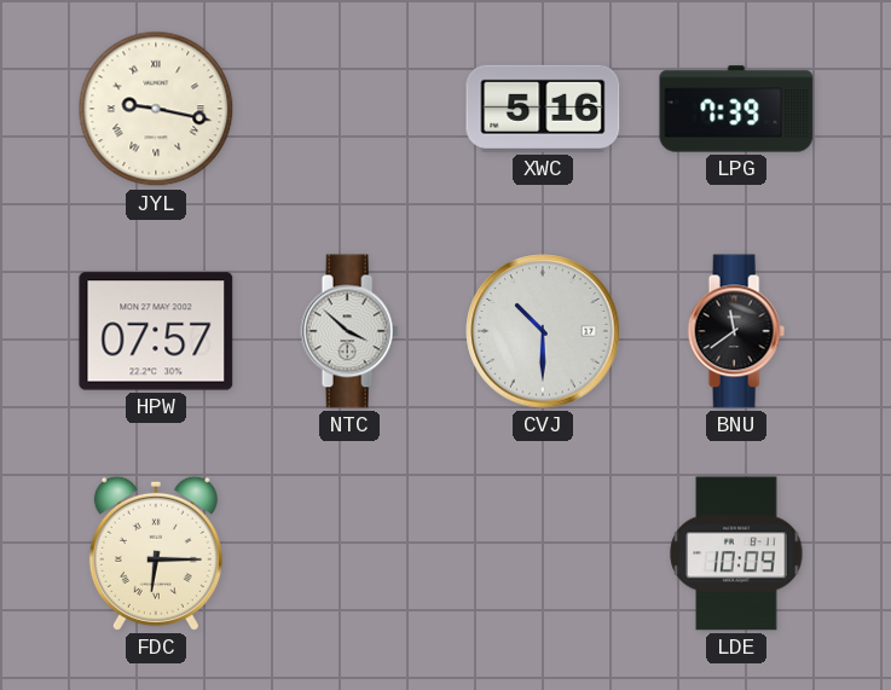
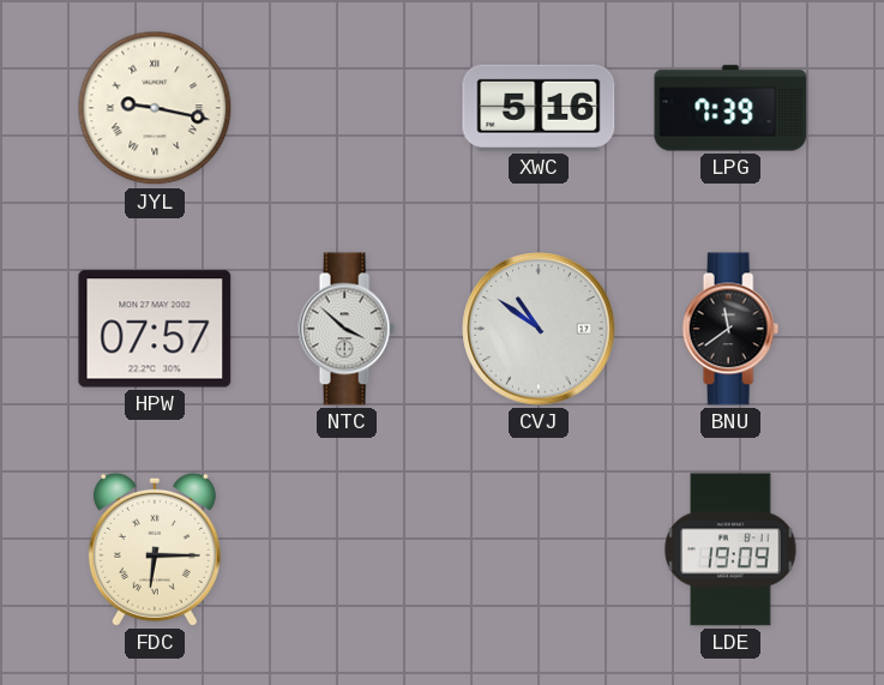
CVJ: 10:30 -> 10:51 (539, 329)
LDE: 10:09 -> 19:09 (730, 549)
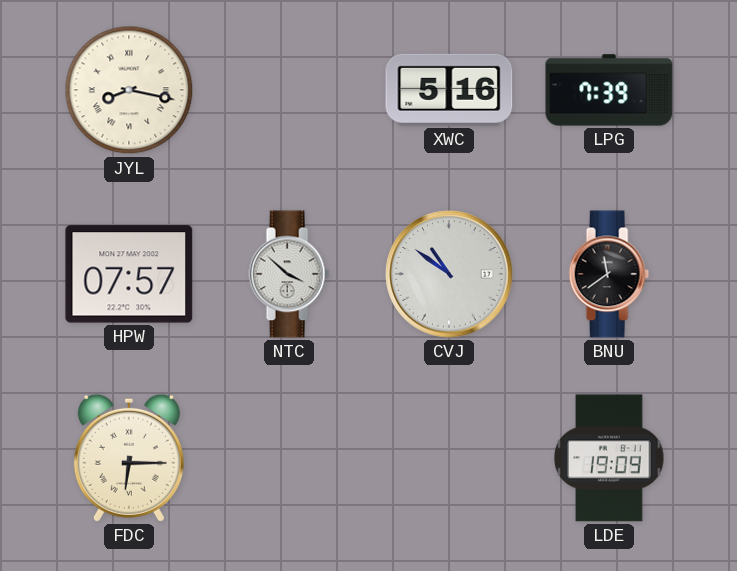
JYL: 9:17 -> 8:17 (129, 90)
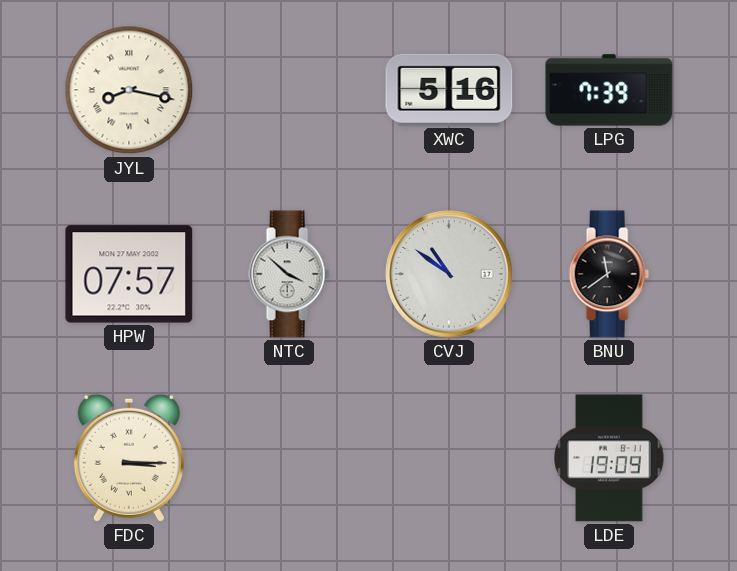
FDC: 6:15 -> 3:15 (129, 458)
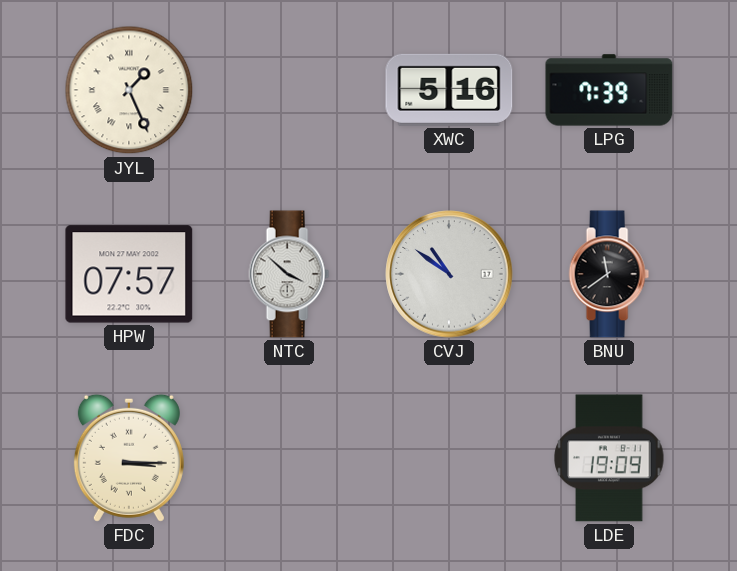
JYL: 8:17 -> 1:26 (129, 90)
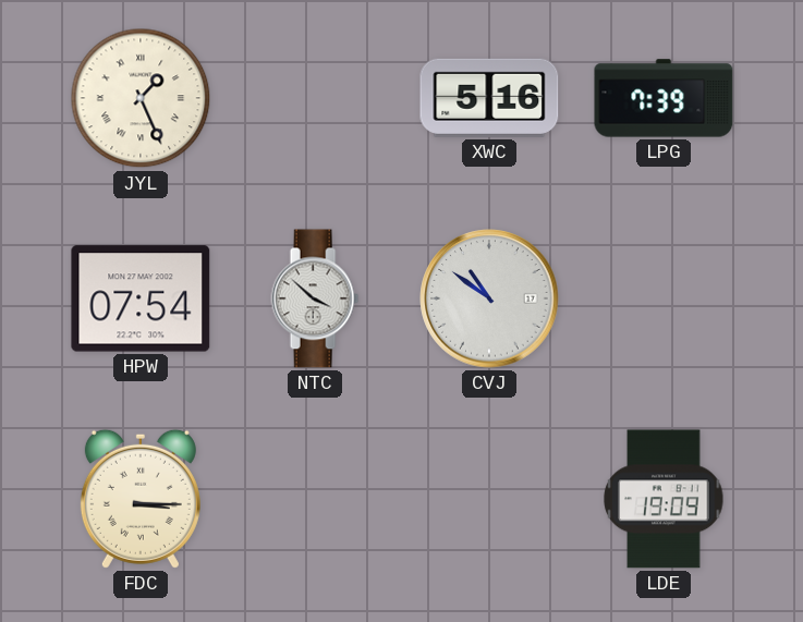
HPW: 07:57 -> 07:54 (141, 298)
BNU: 11:39 -> none (609, 274)
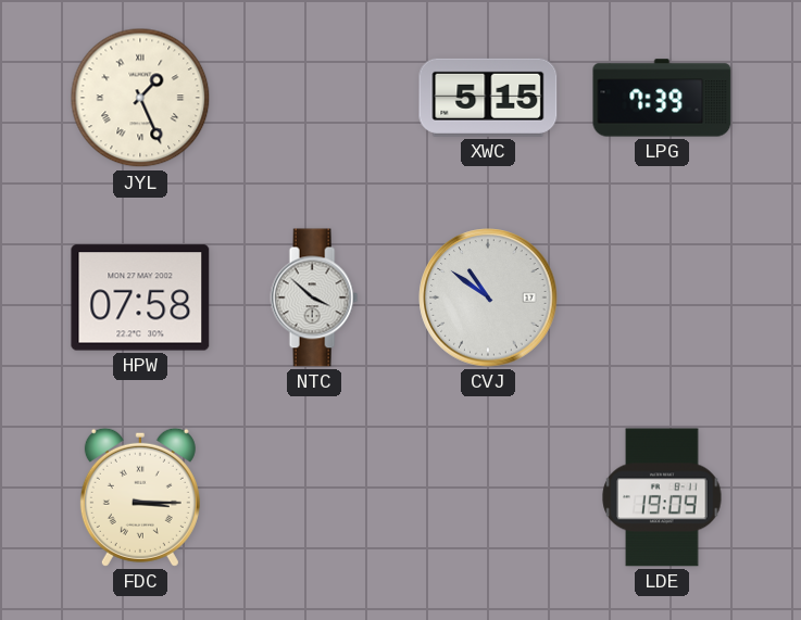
XWC: 5:16 -> 5:15 (488, 98)
HPW: 07:54 -> 07:58 (140, 298)
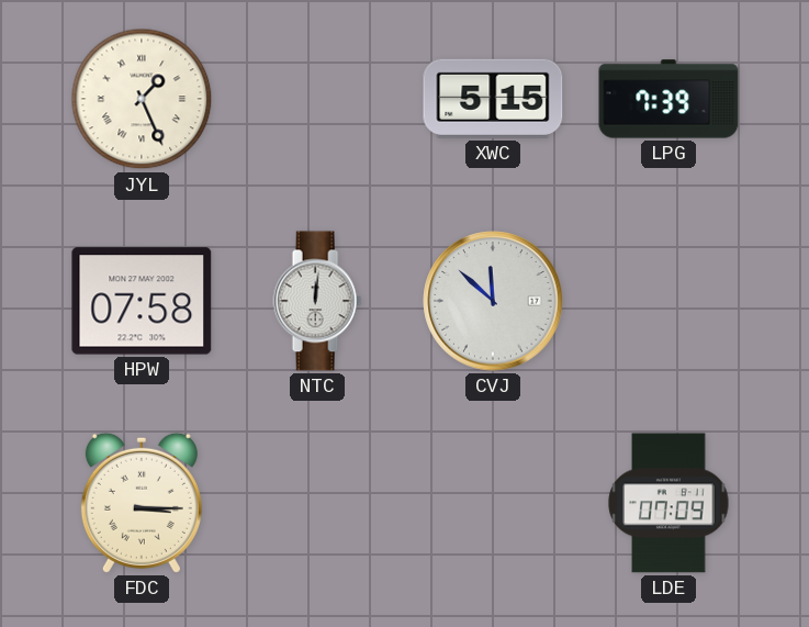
NTC: 3:52 -> 12:01 (317, 301)
CVJ: 10:51 -> 11:52 (493, 301)
LDE: 19:09 -> 07:09 (668, 503)
